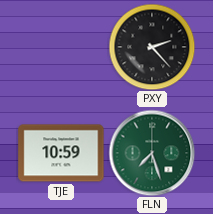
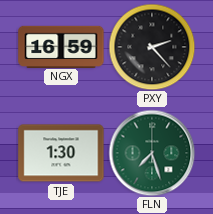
NGX: none -> 16:59 (61, 46)
TJE: 10:59 -> 1:30 (61, 153)
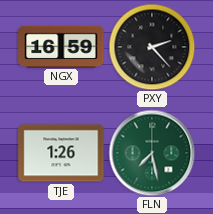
TJE: 1:30 -> 1:26 (61, 153)
FLN: 7:27 -> 7:28 (152, 153)
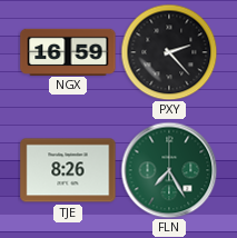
TJE: 1:26 -> 8:26 (68, 170)
FLN: 7:28 -> 7:25 (169, 170)
